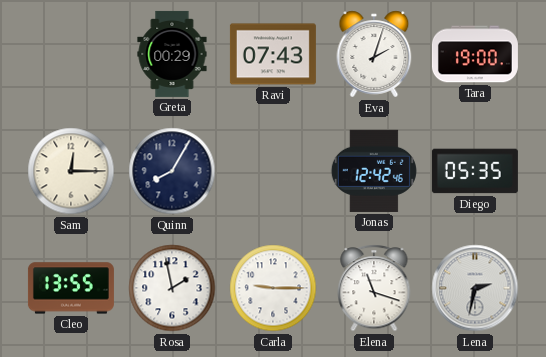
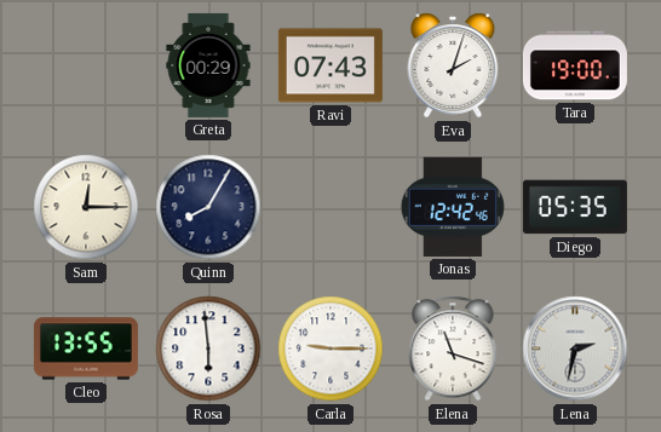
Rosa: 1:58 -> 5:59 (208, 349)
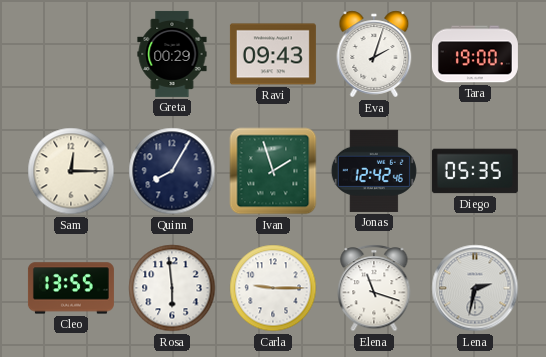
Ravi: 07:43 -> 09:43 (273, 54)
Ivan: none -> 1:57 (273, 171)
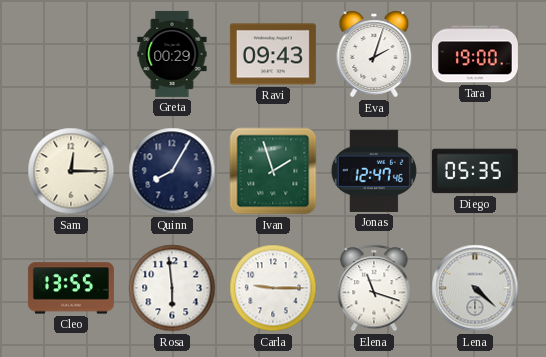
Jonas: 12:42 -> 12:47 (374, 171)
Lena: 2:32 -> 4:22 (475, 288)
